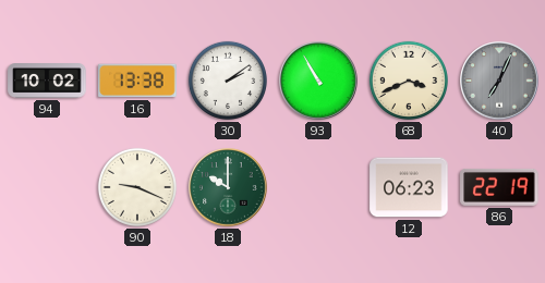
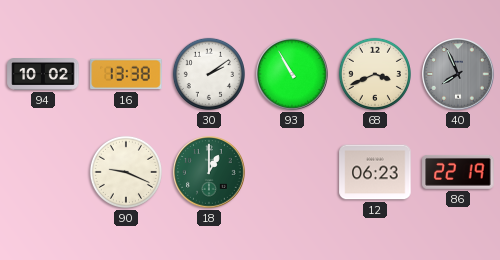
40: 7:04 -> 7:56 (458, 74)
18: 10:00 -> 1:00 (209, 172)
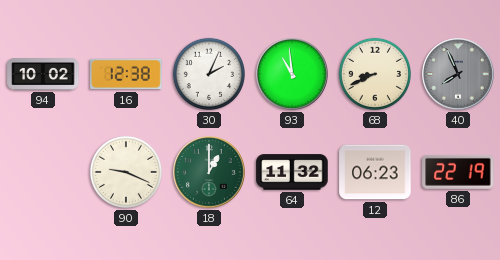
16: 13:38 -> 12:38 (126, 74)
30: 2:09 -> 2:04 (209, 74)
93: 10:55 -> 10:59 (292, 74)
68: 3:41 -> 8:41 (375, 74)
64: none -> 11:32 (292, 172)
